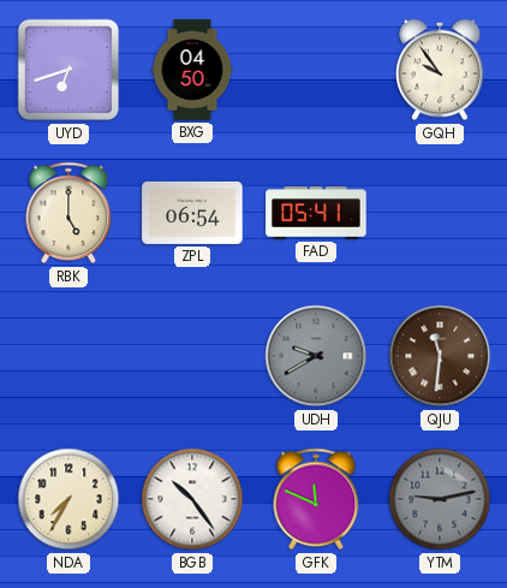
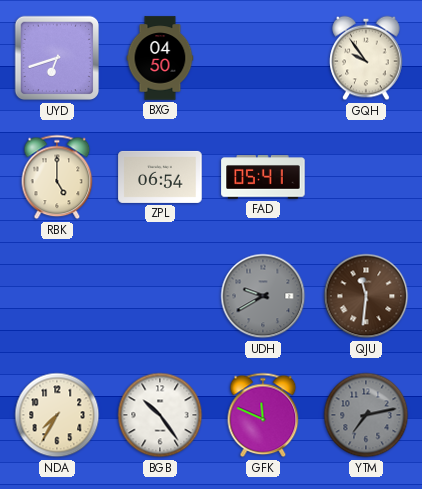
YTM: 9:13 -> 7:13 (366, 415)
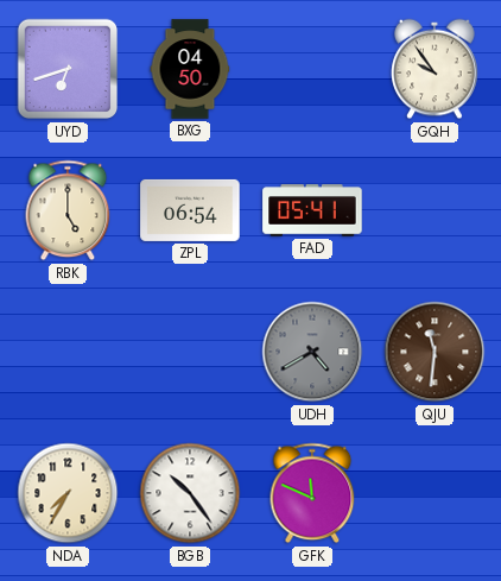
UDH: 9:40 -> 4:40 (312, 352)
YTM: 7:13 -> none (366, 415)
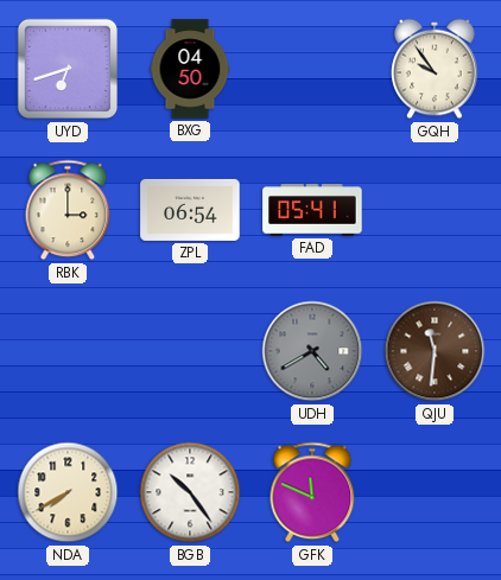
RBK: 5:00 -> 3:00 (68, 210)
NDA: 7:35 -> 7:40 (68, 492)
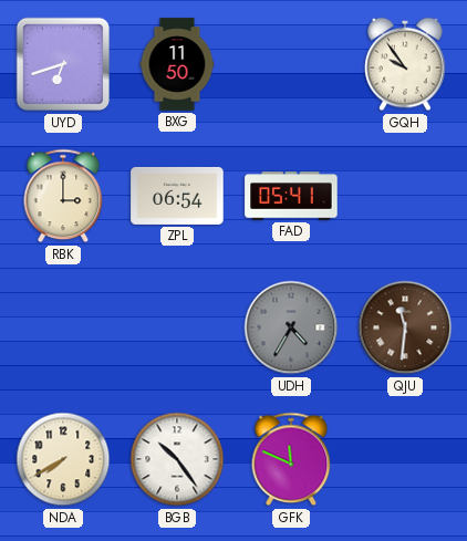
BXG: 04:50 -> 11:50 (177, 64)
UDH: 4:40 -> 4:35 (291, 327)
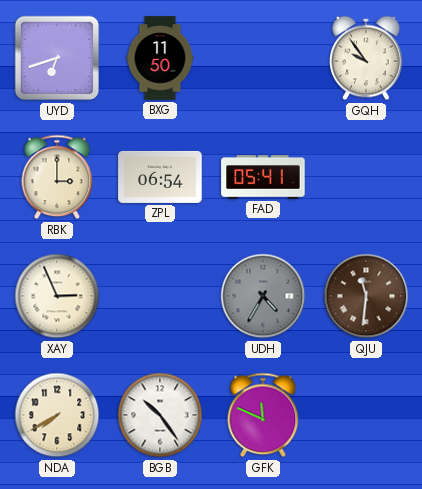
XAY: none -> 2:56 (57, 296)
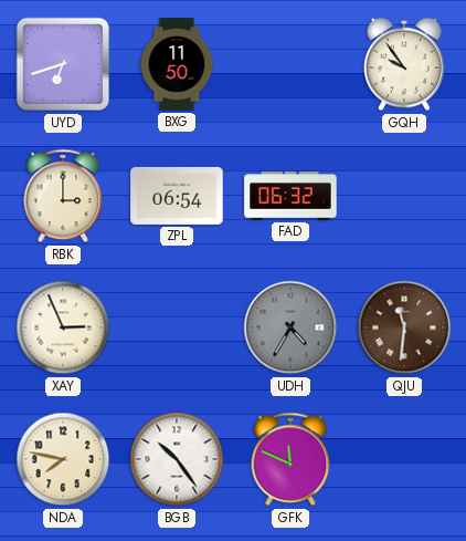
FAD: 05:41 -> 06:32 (290, 196)
NDA: 7:40 -> 7:47 (63, 459)
